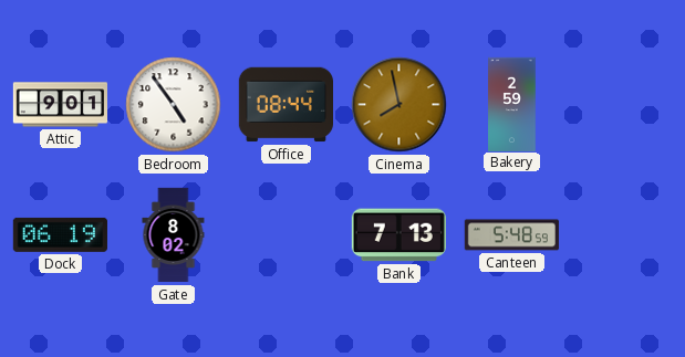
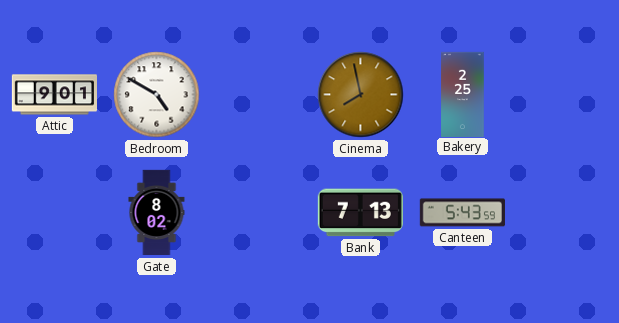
Bedroom: 4:54 -> 4:50 (157, 95)
Office: 08:44 -> none (286, 105)
Bakery: 2:59 -> 2:25 (463, 94)
Dock: 06:19 -> none (60, 234)
Canteen: 5:48 -> 5:43 (462, 213)
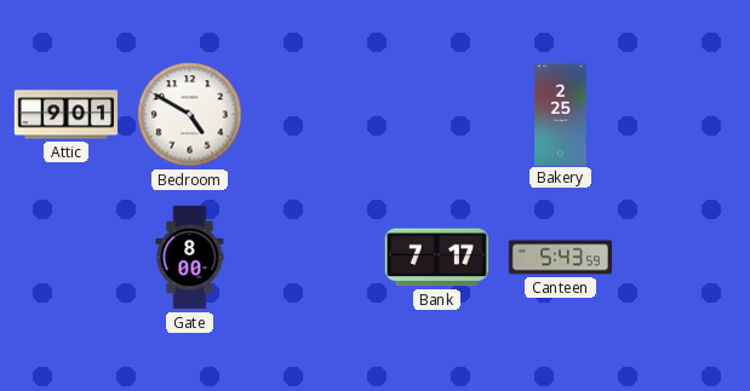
Cinema: 7:58 -> none (361, 95)
Gate: 8:02 -> 8:00 (190, 258)
Bank: 7:13 -> 7:17 (436, 258)
